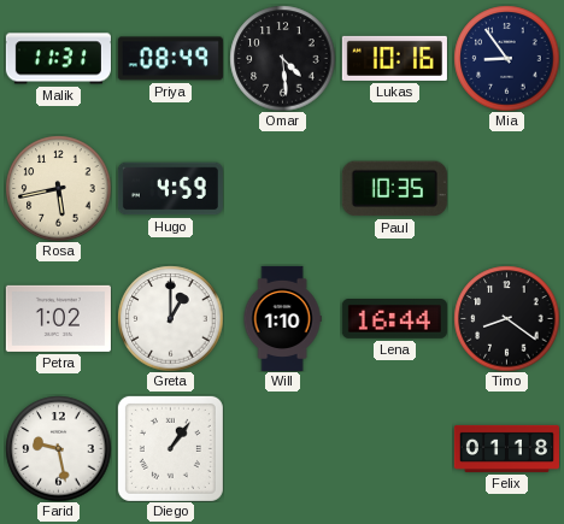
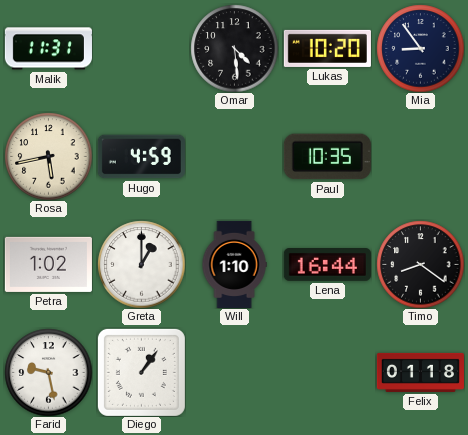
Priya: 08:49 -> none (170, 59)
Lukas: 10:16 -> 10:20 (327, 48)
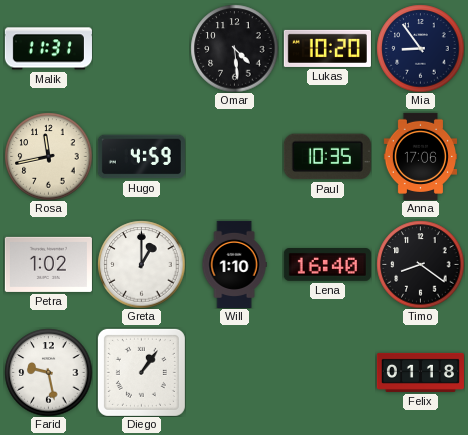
Rosa: 5:43 -> 11:43 (48, 156)
Anna: none -> 17:06 (420, 156)
Lena: 16:44 -> 16:40 (327, 265)
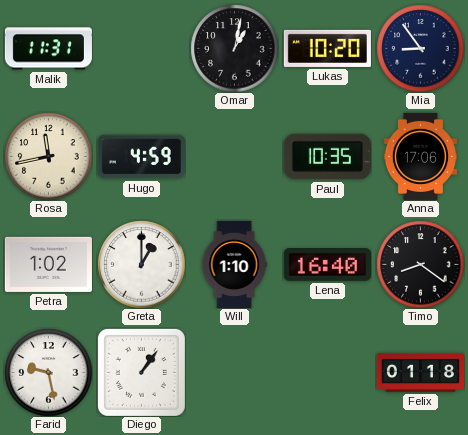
Omar: 4:29 -> 1:02 (234, 48)
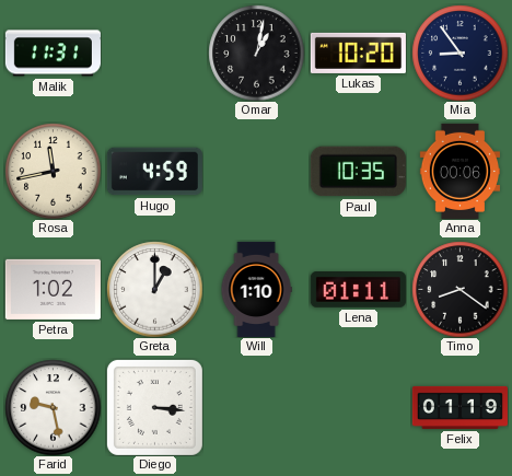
Anna: 17:06 -> 00:06 (459, 171)
Lena: 16:40 -> 01:11 (358, 290)
Diego: 1:06 -> 3:16 (154, 407)
Felix: 01:18 -> 01:19 (459, 407)
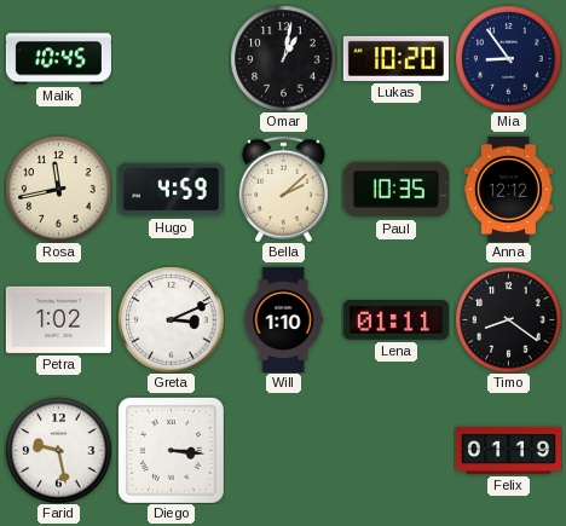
Malik: 11:31 -> 10:45 (58, 59)
Bella: none -> 2:08 (283, 189)
Anna: 00:06 -> 12:12 (508, 189)
Greta: 1:00 -> 3:11 (171, 319)
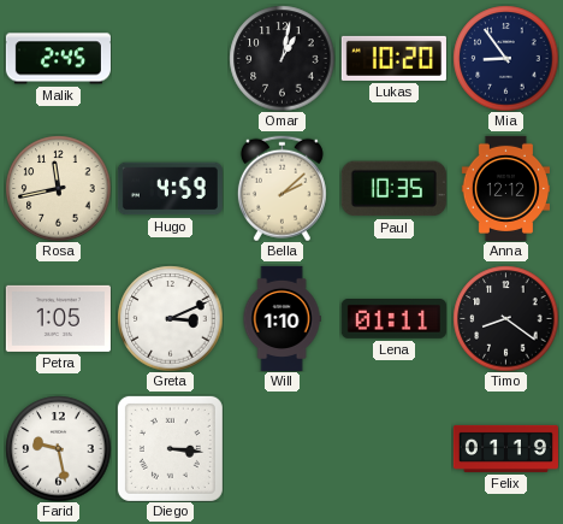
Malik: 10:45 -> 2:45 (58, 59)
Petra: 1:02 -> 1:05 (58, 318)
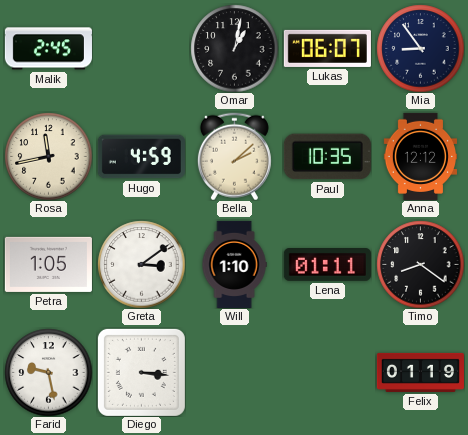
Lukas: 10:20 -> 06:07 (327, 48)
Greta: 3:11 -> 3:09 (141, 264)
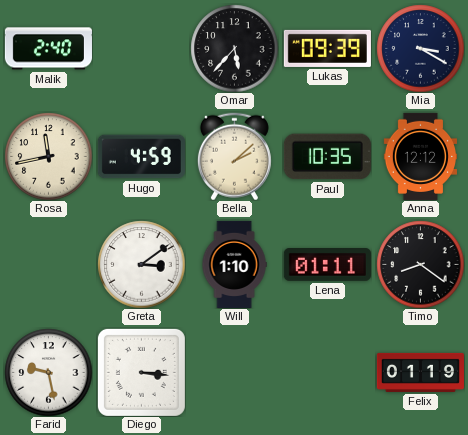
Malik: 2:45 -> 2:40 (48, 49)
Omar: 1:02 -> 5:37 (234, 48)
Lukas: 06:07 -> 09:39 (327, 48)
Mia: 8:54 -> 3:20 (420, 48)
Petra: 1:05 -> none (48, 264)
